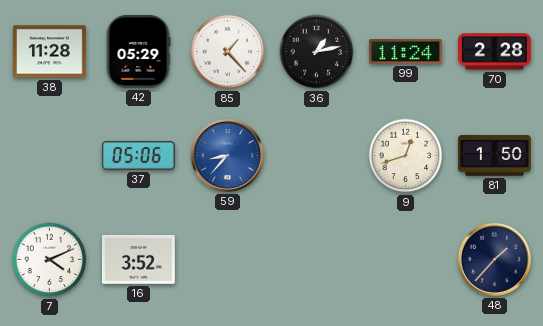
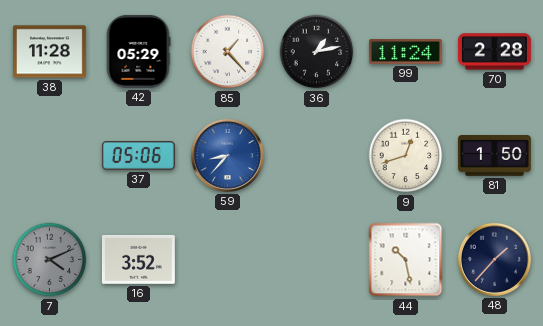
7 dial: white -> grey (50, 260)
44: none -> 10:28 (406, 260)
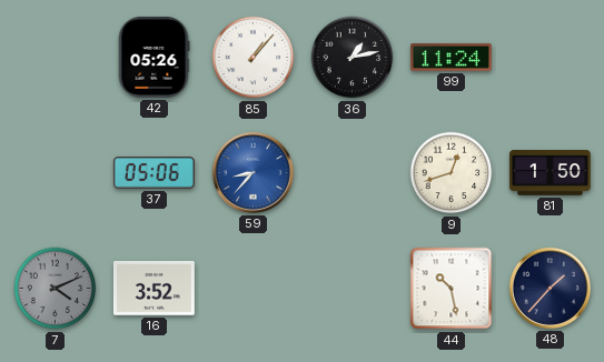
38: 11:28 -> none (49, 52)
42: 05:29 -> 05:26 (154, 57)
85: 1:23 -> 1:07 (254, 58)
70: 2:28 -> none (494, 52)
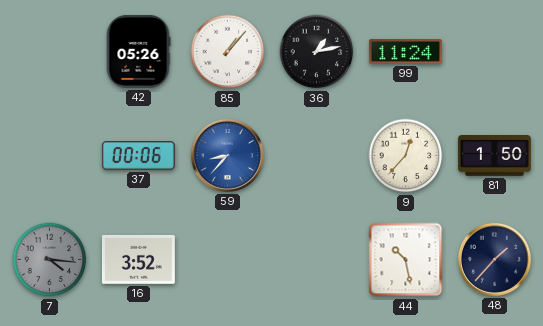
37: 05:06 -> 00:06 (138, 156)
9: 12:42 -> 12:37 (406, 156)
7: 4:11 -> 4:16 (50, 260)
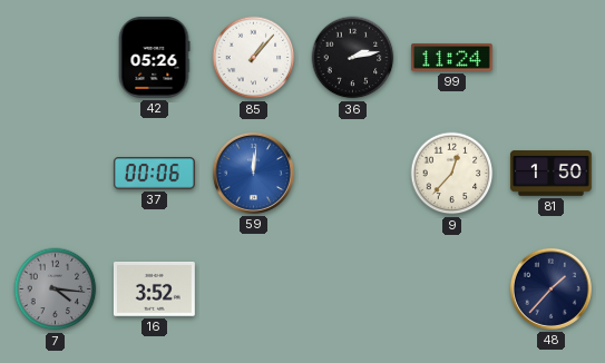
36: 1:13 -> 2:13 (353, 58)
59: 8:37 -> 12:01 (253, 173)
44: 10:28 -> none (406, 260)
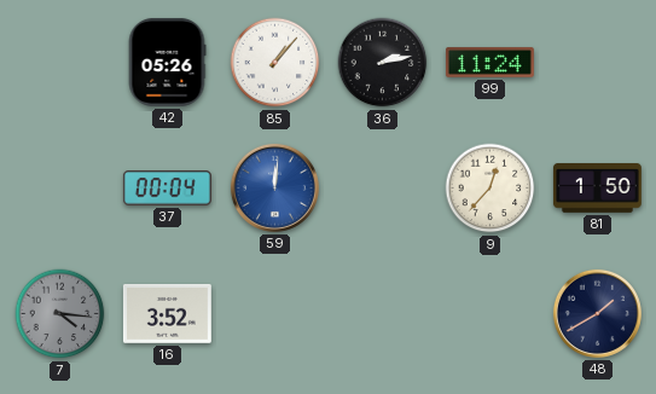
37: 00:06 -> 00:04 (167, 189)
48: 1:37 -> 1:40 (597, 313)
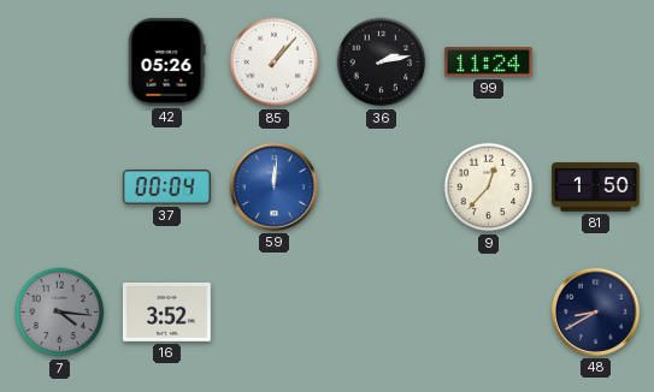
48: 1:40 -> 8:40 (595, 311)
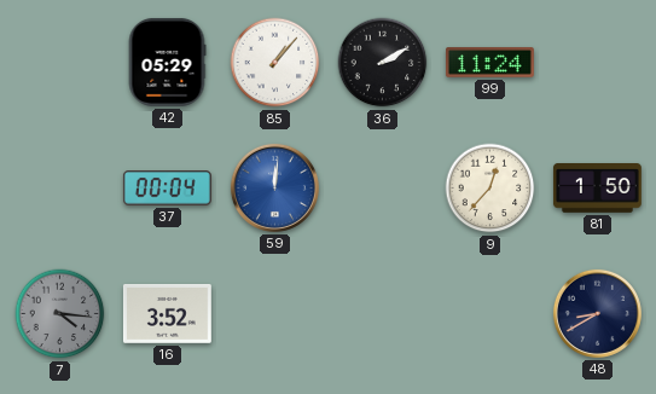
42: 05:26 -> 05:29 (167, 62)
36: 2:13 -> 2:10 (383, 63)
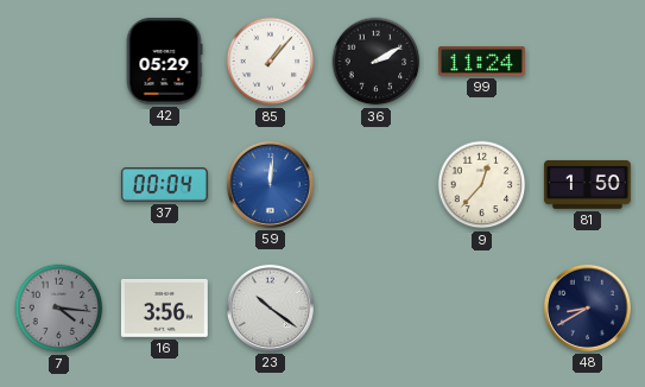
16: 3:52 -> 3:56 (164, 309)
23: none -> 10:21 (270, 307)
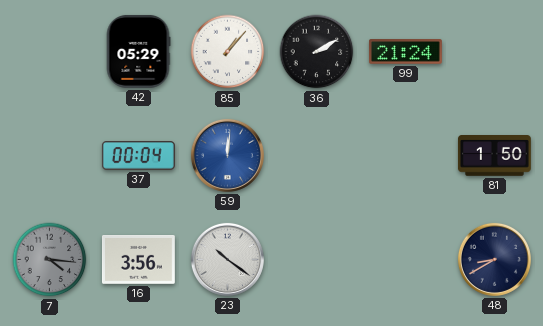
99: 11:24 -> 21:24 (405, 52)
9: 12:37 -> none (482, 185)
